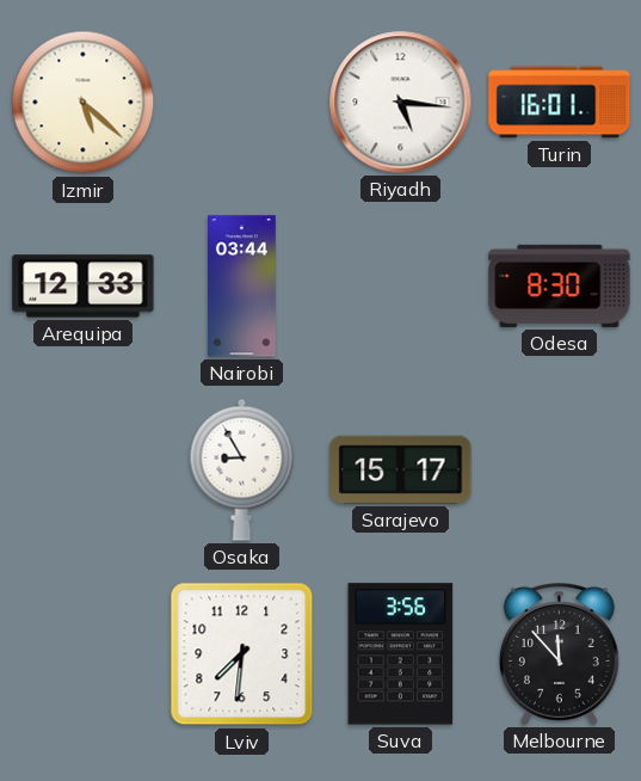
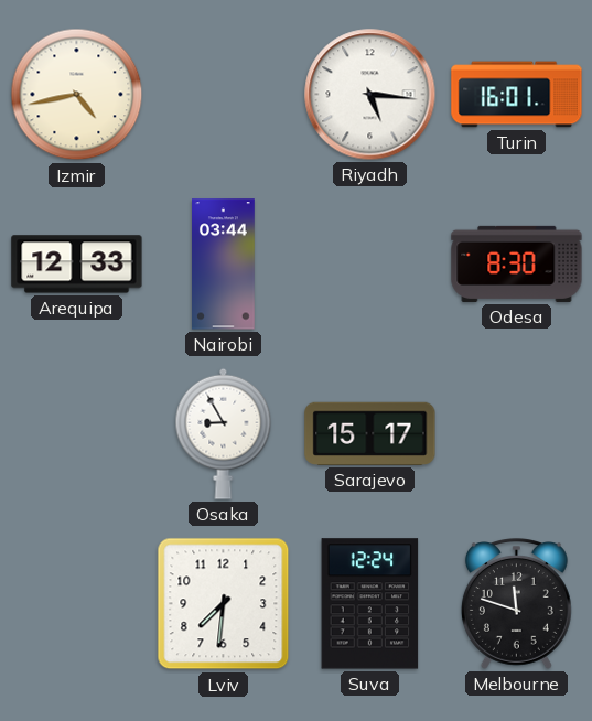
Izmir: 5:22 -> 4:43 (77, 95)
Suva: 3:56 -> 12:24 (370, 604)
Melbourne: 11:53 -> 11:48 (516, 604)
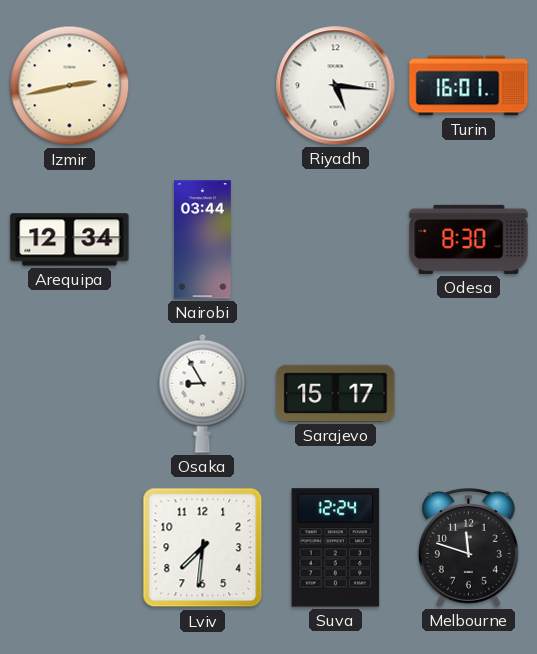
Izmir: 4:43 -> 2:43 (70, 86)
Arequipa: 12:33 -> 12:34 (70, 240)
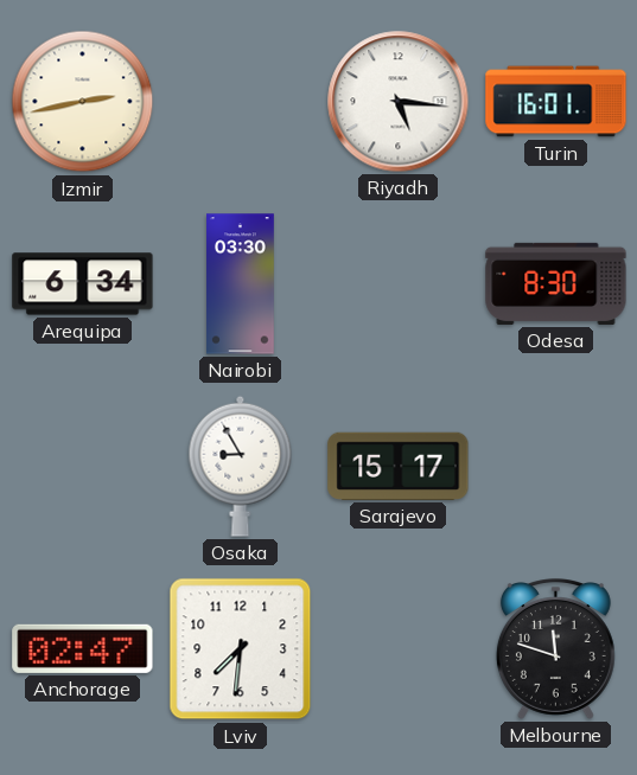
Arequipa: 12:34 -> 6:34 (83, 284)
Nairobi: 03:44 -> 03:30 (241, 284)
Anchorage: none -> 02:47 (83, 648)
Suva: 12:24 -> none (336, 548)
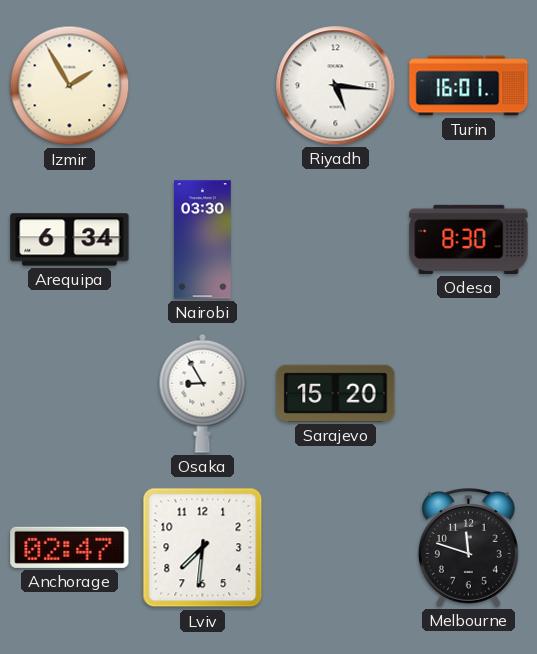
Izmir: 2:43 -> 1:55 (70, 86)
Sarajevo: 15:17 -> 15:20 (336, 393)
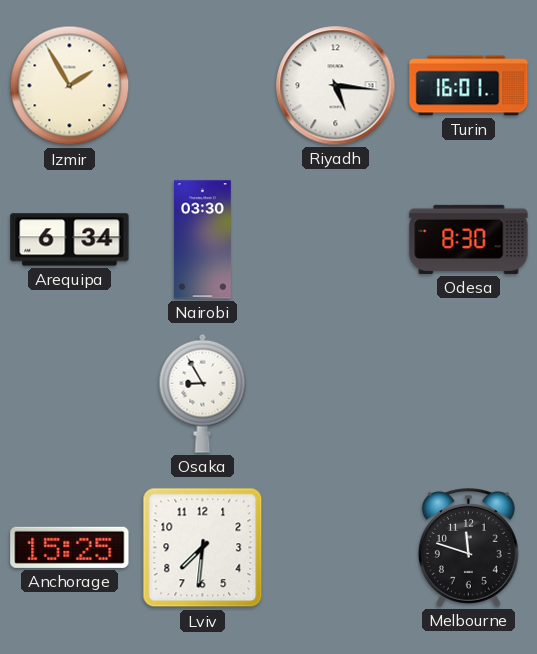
Sarajevo: 15:20 -> none (336, 393)
Anchorage: 02:47 -> 15:25 (70, 547)
